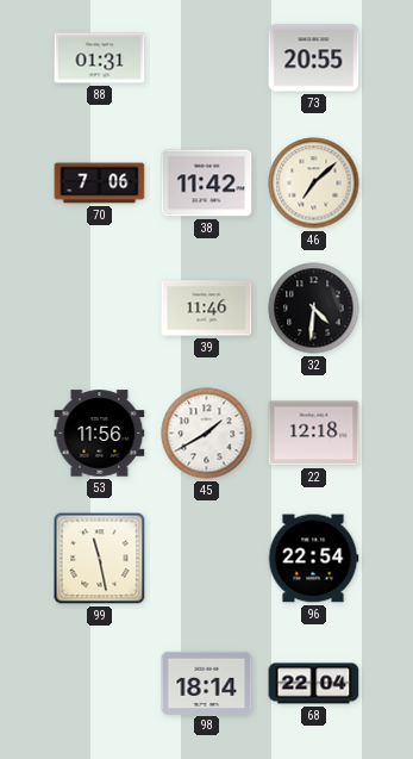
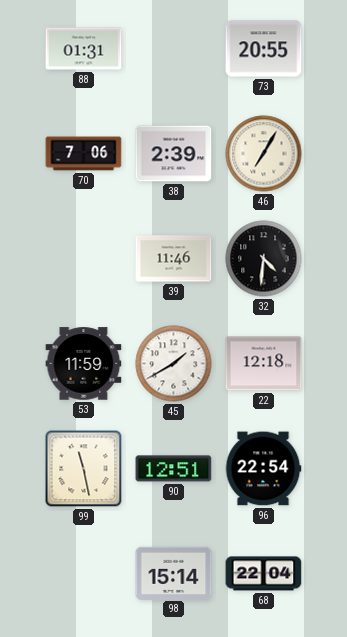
38: 11:42 -> 2:39 (174, 154)
46: 7:08 -> 7:05 (264, 154)
53: 11:56 -> 11:59 (84, 364)
90: none -> 12:51 (174, 469)
98: 18:14 -> 15:14 (174, 573)
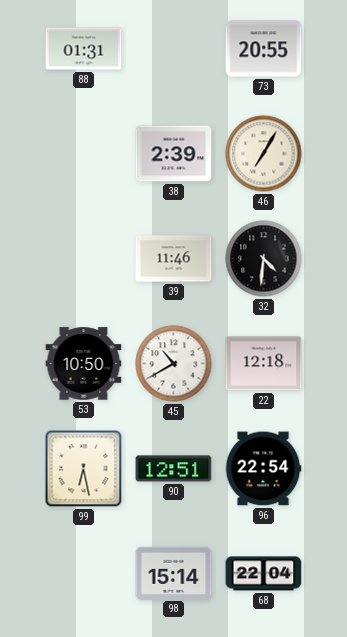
70: 7:06 -> none (84, 154)
53: 11:59 -> 10:50 (84, 364)
45: 1:40 -> 10:40 (174, 364)
99: 11:28 -> 6:28 (84, 469)
